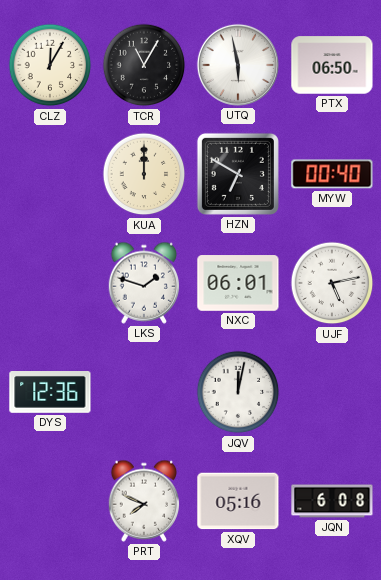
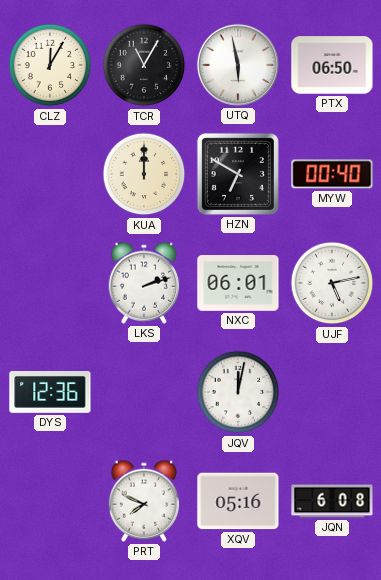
LKS: 1:48 -> 2:12 (144, 283)
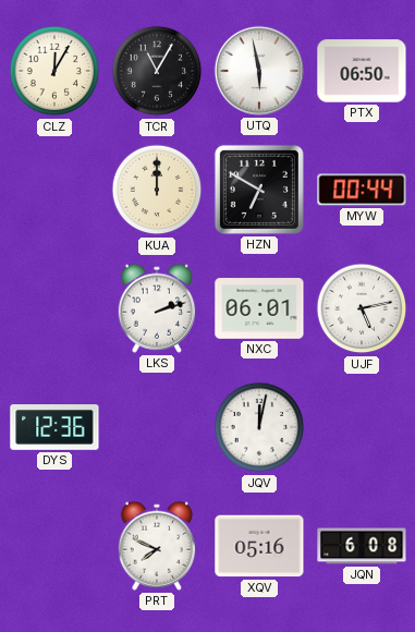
MYW: 00:40 -> 00:44 (362, 190)
